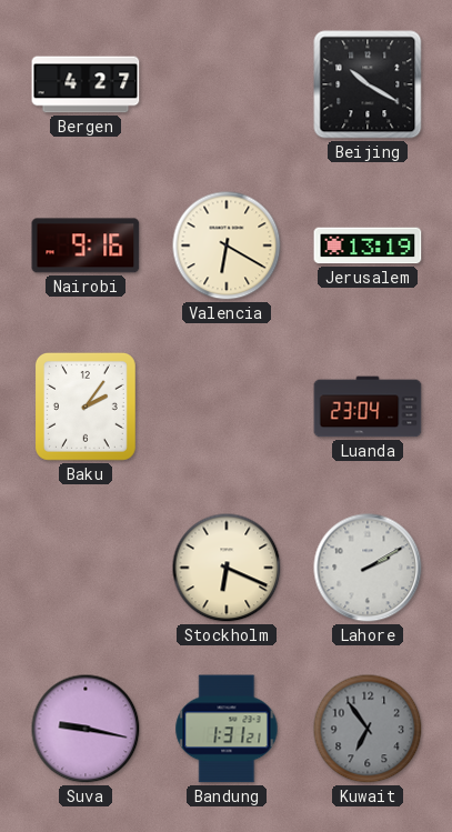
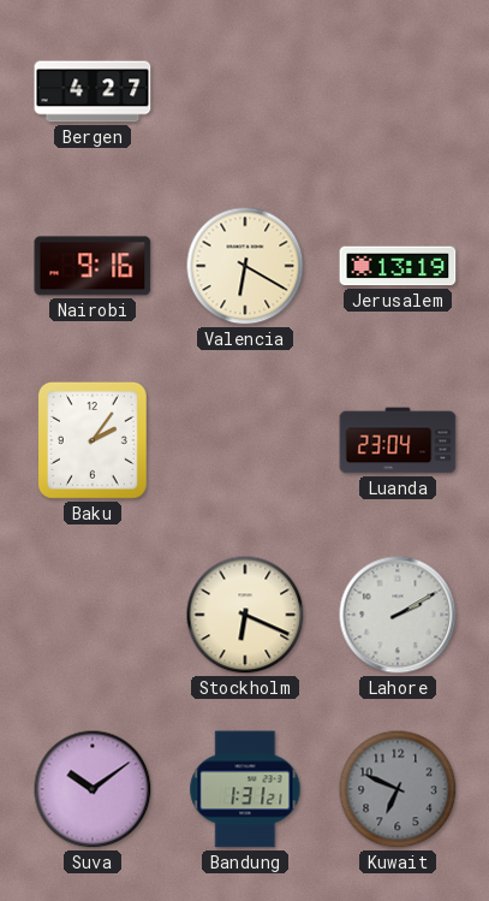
Beijing: 10:20 -> none (368, 84)
Suva: 9:17 -> 10:09 (93, 789)
Kuwait: 6:54 -> 6:49 (398, 789)
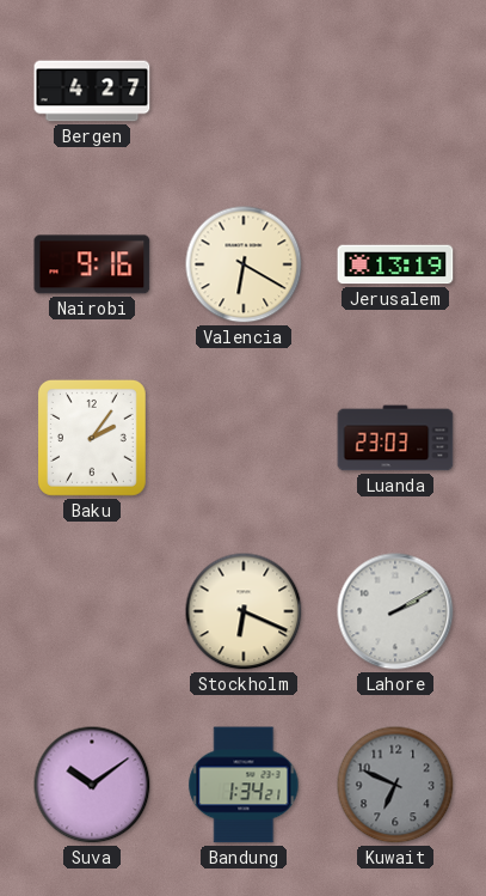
Luanda: 23:04 -> 23:03 (395, 438)
Bandung: 1:31 -> 1:34 (244, 785)
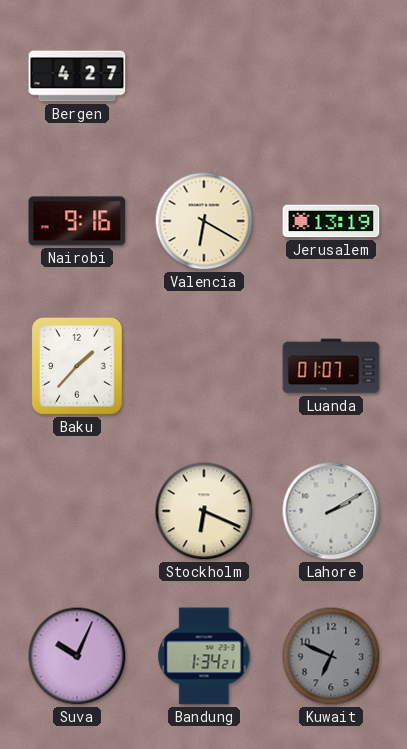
Baku: 2:06 -> 1:37 (77, 366)
Luanda: 23:03 -> 01:07 (331, 366)
Suva: 10:09 -> 10:04 (77, 656)
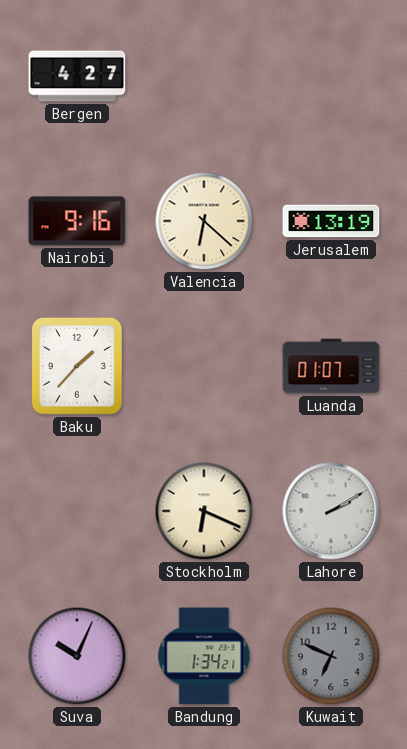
Valencia: 6:20 -> 6:22 (204, 221)
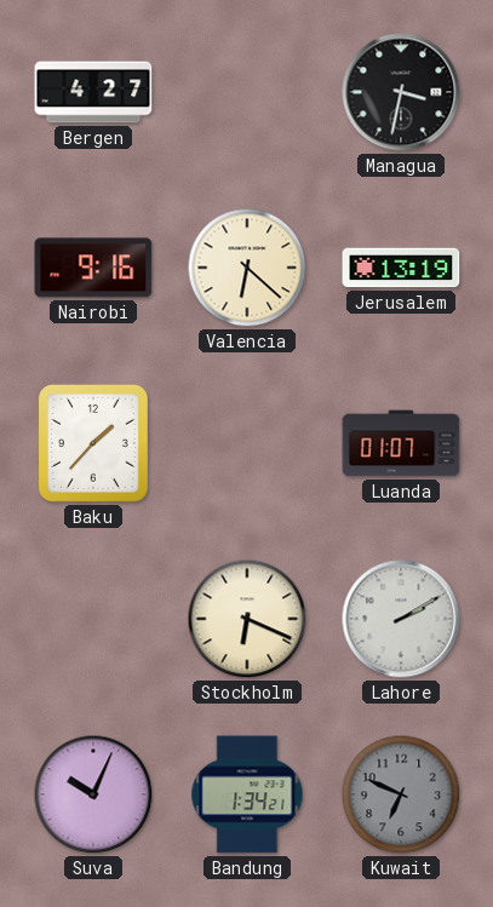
Managua: none -> 3:32 (401, 92)
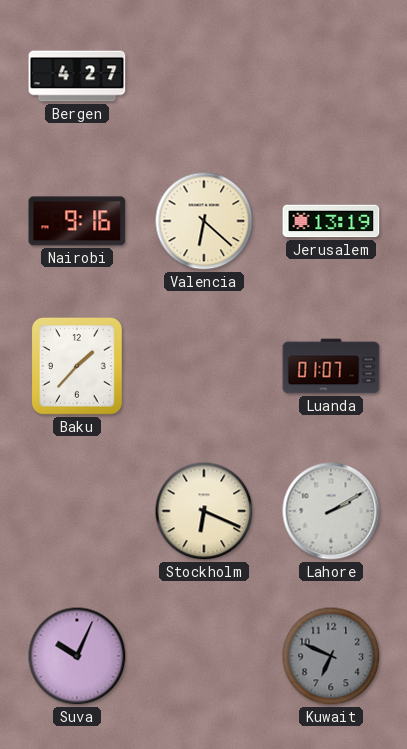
Managua: 3:32 -> none (401, 92)
Bandung: 1:34 -> none (247, 794)
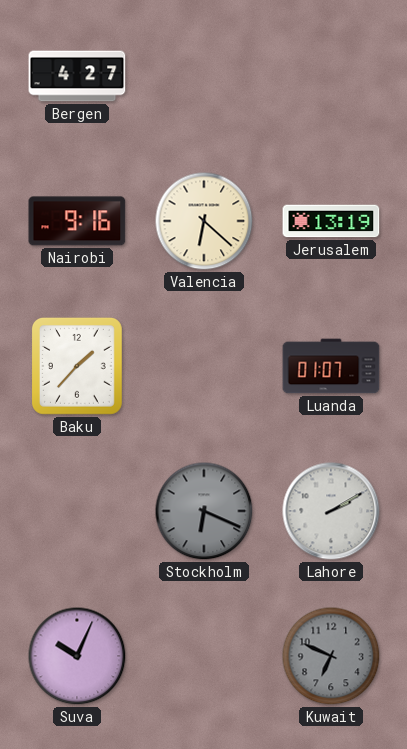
Stockholm dial: cream -> grey (204, 511)
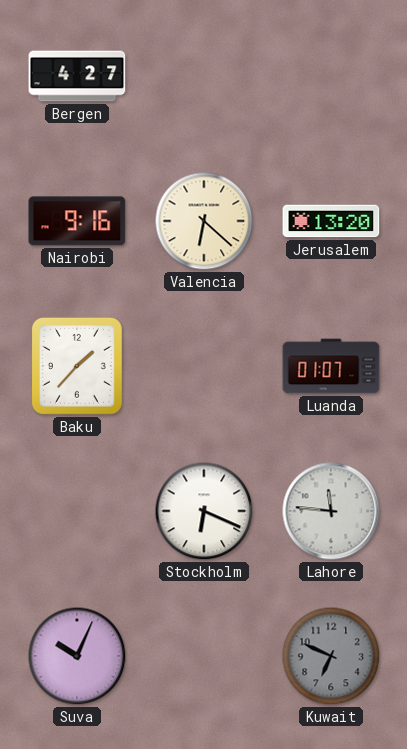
Jerusalem: 13:19 -> 13:20 (331, 221)
Stockholm dial: grey -> white (204, 511)
Lahore: 2:10 -> 11:46 (331, 511)
